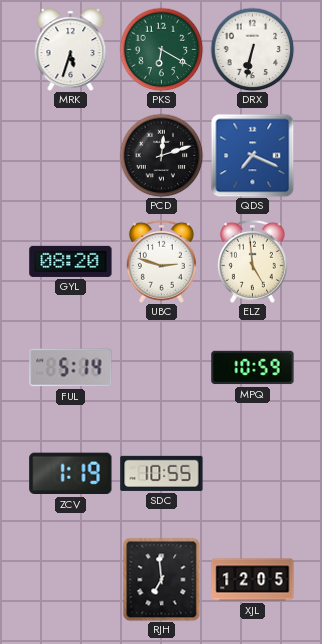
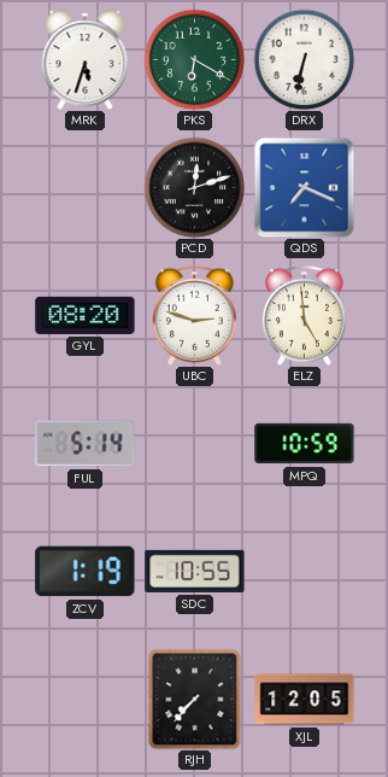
RJH: 6:59 -> 7:37 (195, 699)
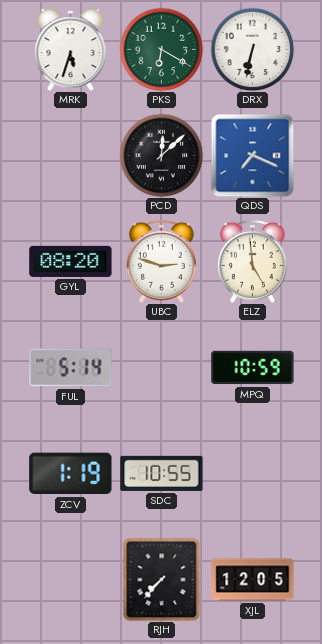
PCD: 12:12 -> 12:08 (161, 155)
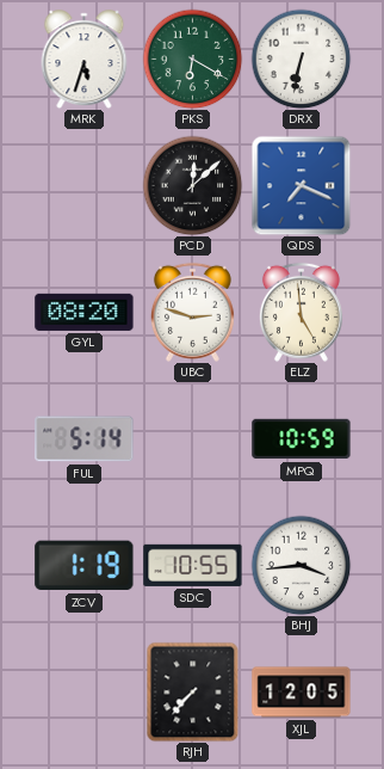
BHJ: none -> 3:44 (301, 565)
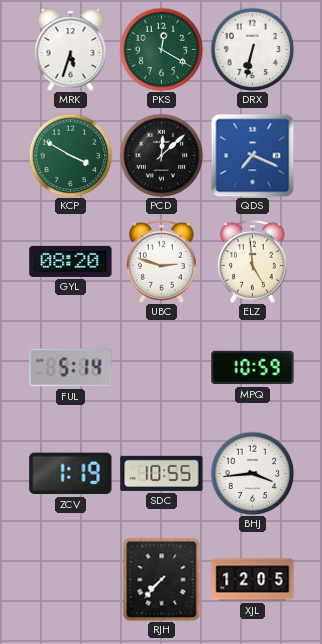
PKS: 6:20 -> 12:20 (161, 49)
KCP: none -> 3:50 (70, 155)
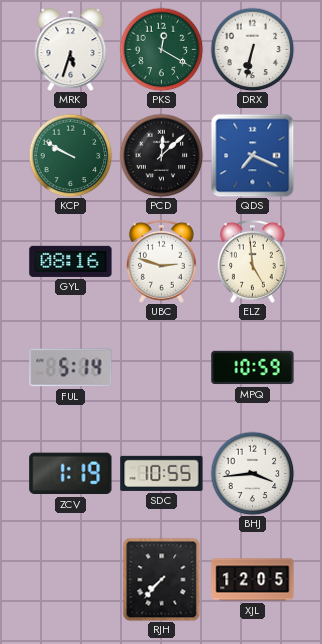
KCP: 3:50 -> 9:50 (70, 155)
GYL: 08:20 -> 08:16 (71, 261)
